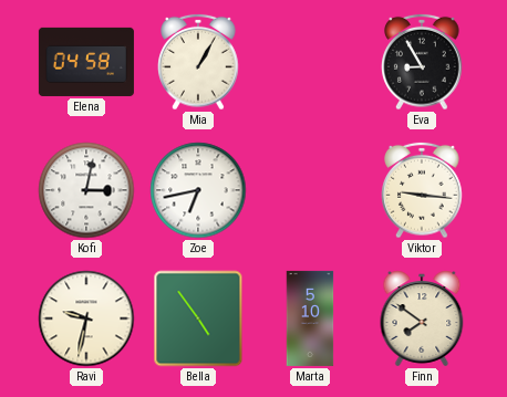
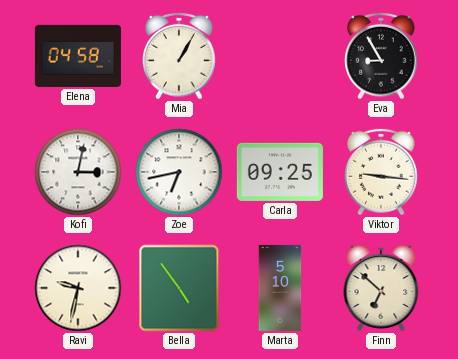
Carla: none -> 09:25 (280, 172)
Finn: 7:51 -> 6:52 (381, 288)
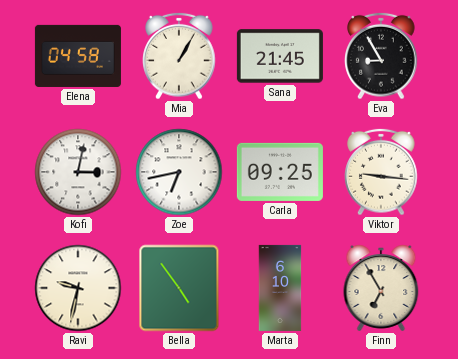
Sana: none -> 21:45 (280, 56)
Marta: 5:10 -> 6:10 (280, 288)
Finn: 6:52 -> 6:55 (381, 288)
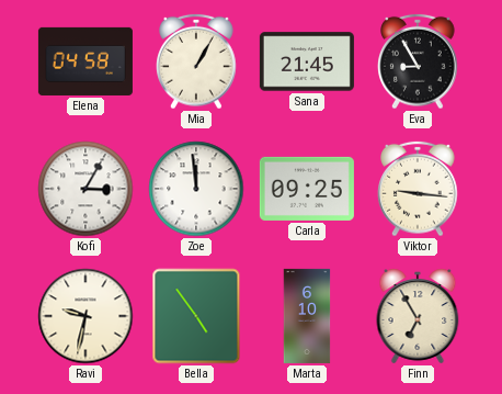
Kofi: 3:02 -> 3:05 (85, 189)
Zoe: 6:43 -> 11:59 (196, 189)
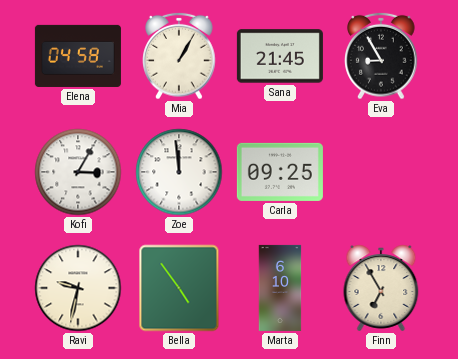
Viktor: 9:16 -> none (418, 189)
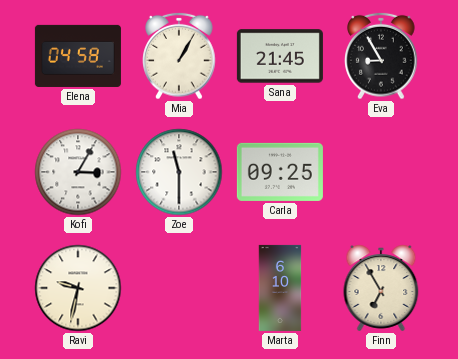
Zoe: 11:59 -> 11:30 (179, 172)
Bella: 4:54 -> none (179, 288)
